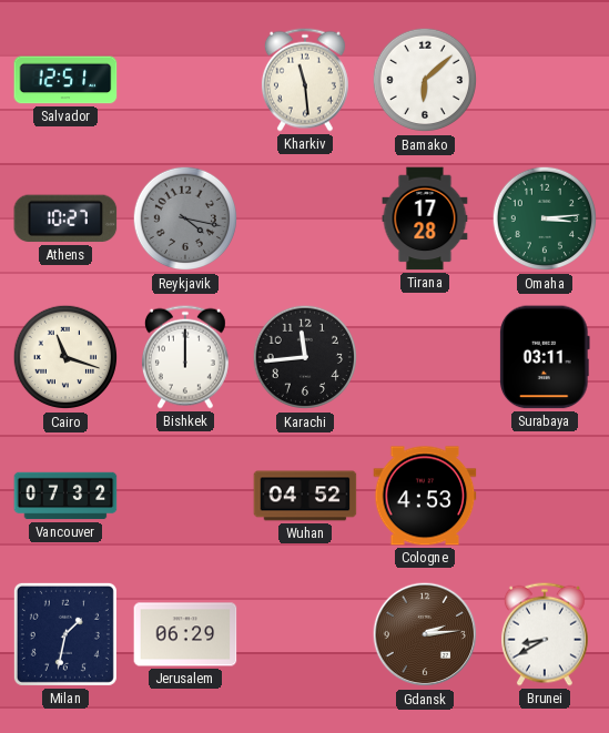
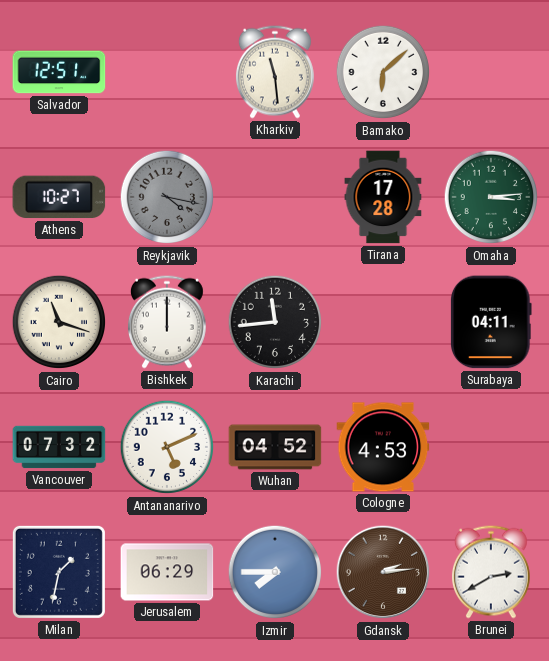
Surabaya: 03:11 -> 04:11 (491, 322)
Antananarivo: none -> 5:11 (167, 447)
Izmir: none -> 7:45 (275, 572)
Brunei: 8:40 -> 2:40 (491, 572)
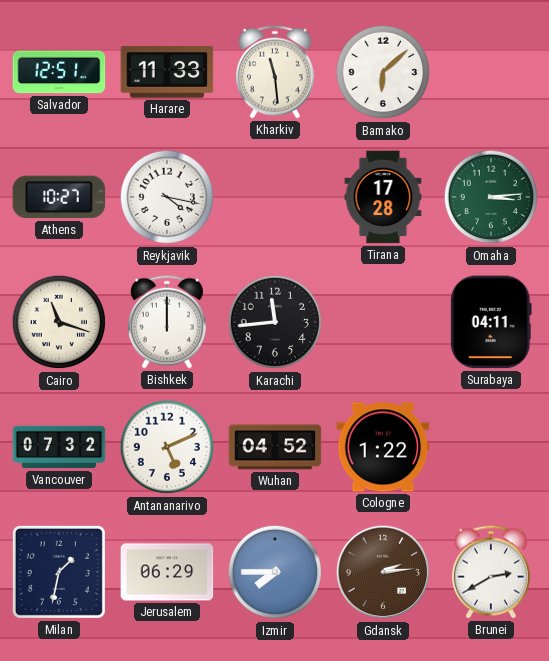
Harare: none -> 11:33 (167, 72)
Reykjavik dial: grey -> white (167, 197)
Cologne: 4:53 -> 1:22 (383, 447)
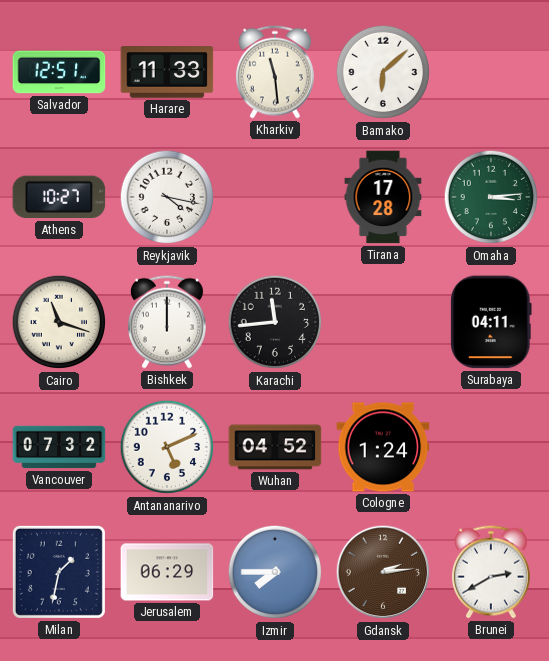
Cologne: 1:22 -> 1:24 (383, 447)
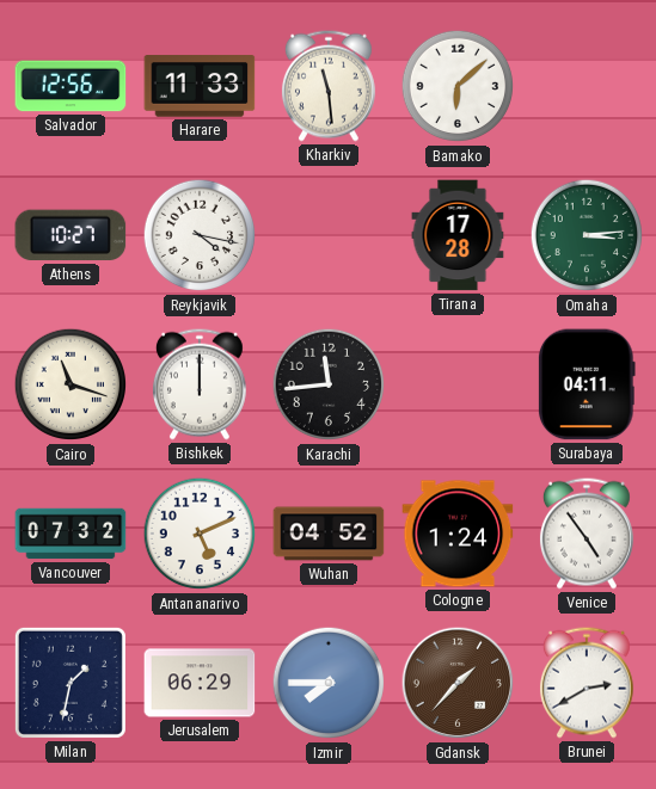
Salvador: 12:51 -> 12:56 (70, 86)
Venice: none -> 4:54 (587, 534)
Gdansk: 2:14 -> 1:37 (458, 683)
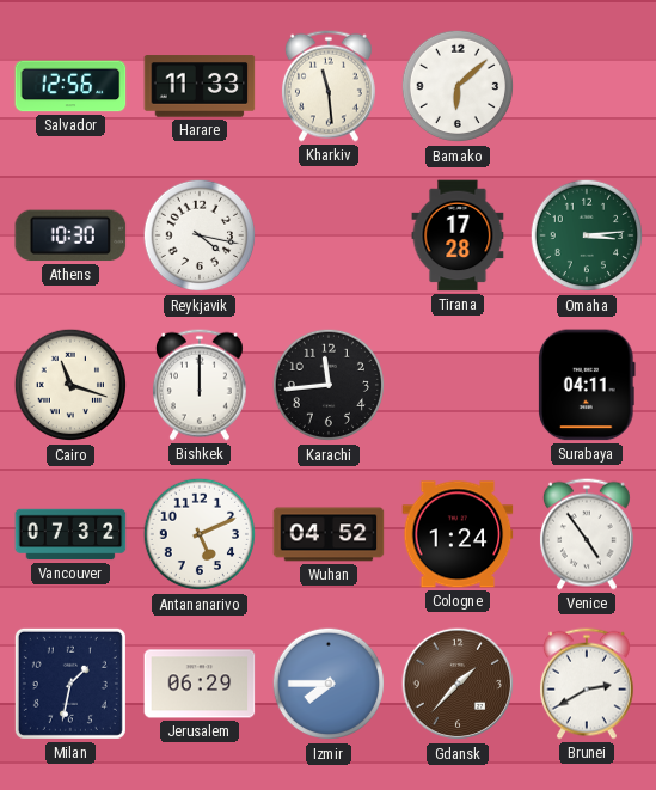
Athens: 10:27 -> 10:30 (70, 235)
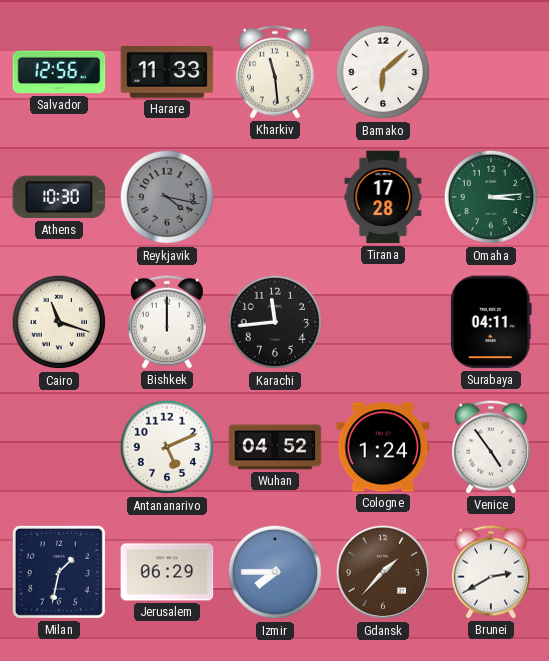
Reykjavik dial: white -> grey (167, 197)
Vancouver: 07:32 -> none (70, 534)
